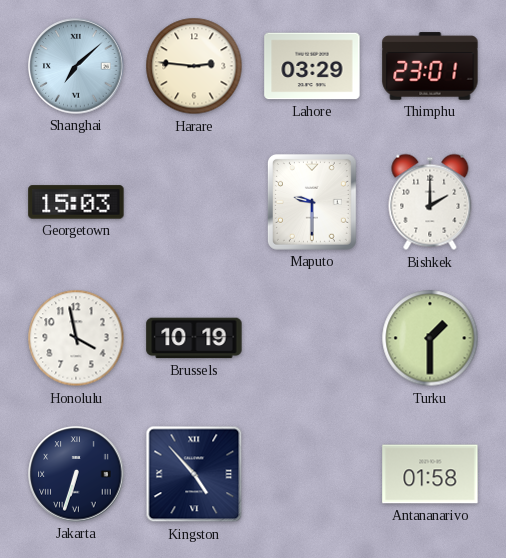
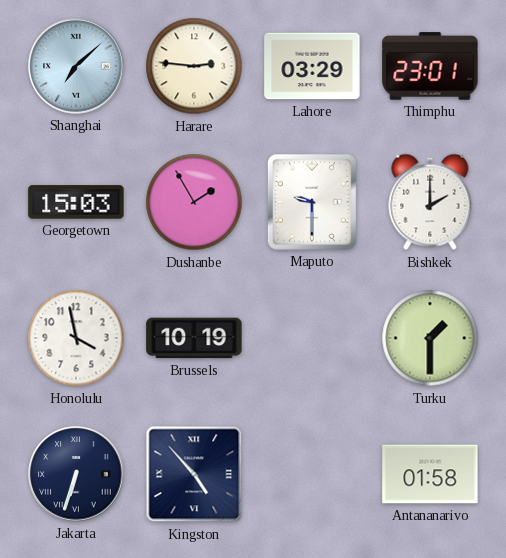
Dushanbe: none -> 1:55 (194, 202)
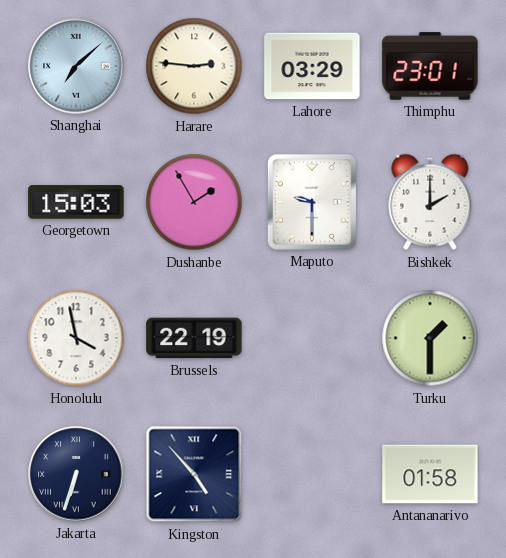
Brussels: 10:19 -> 22:19 (194, 338)
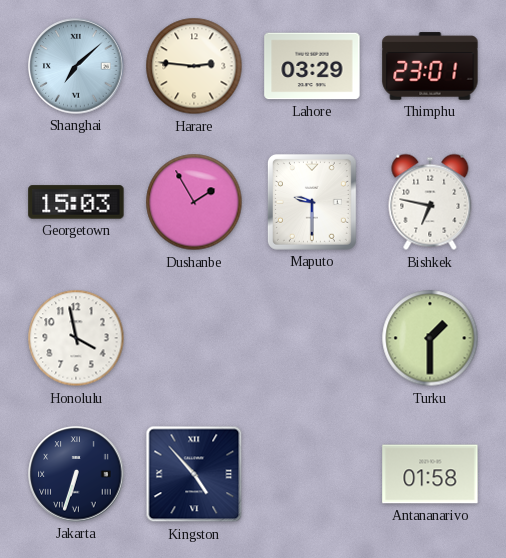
Bishkek: 2:00 -> 6:47 (430, 202)
Brussels: 22:19 -> none (194, 338)
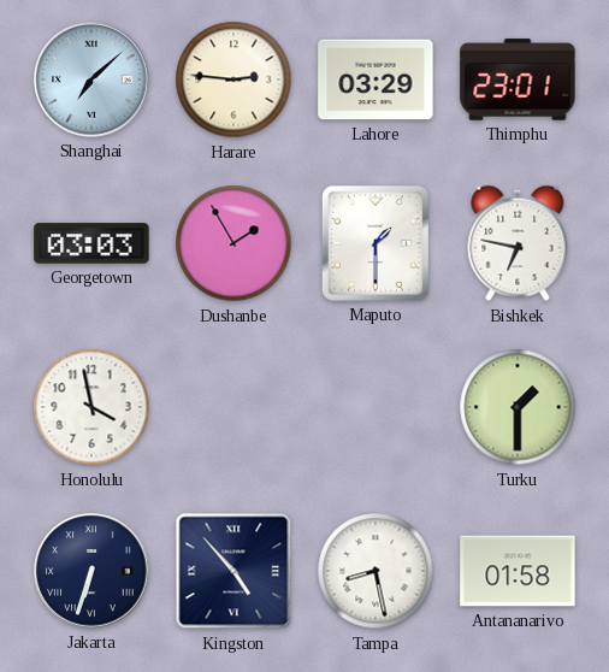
Georgetown: 15:03 -> 03:03 (91, 243)
Maputo: 9:30 -> 1:30 (376, 243)
Tampa: none -> 8:28 (376, 571)
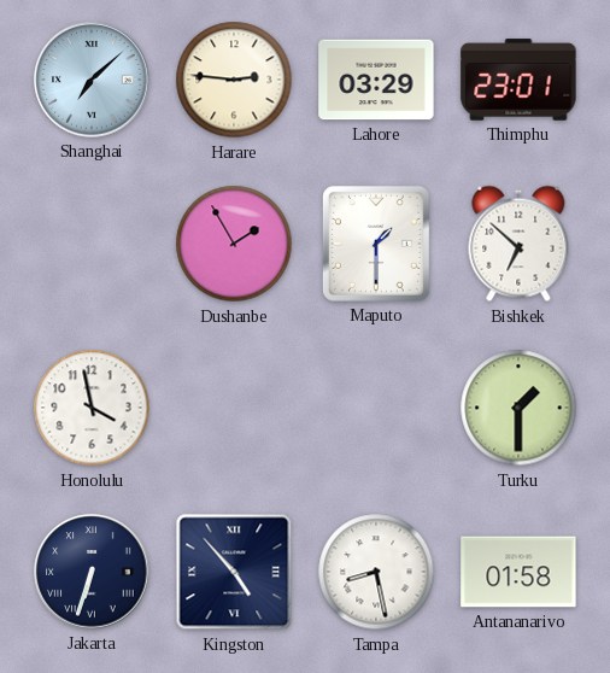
Georgetown: 03:03 -> none (91, 243)
Bishkek: 6:47 -> 6:52 (518, 244)
